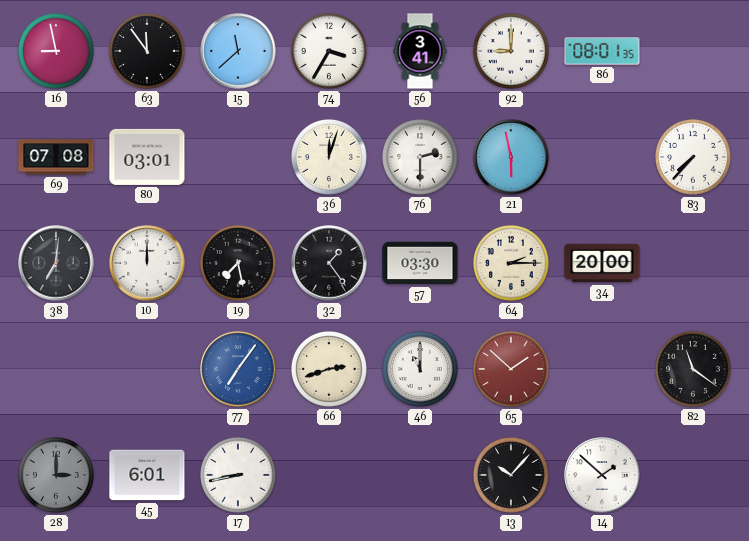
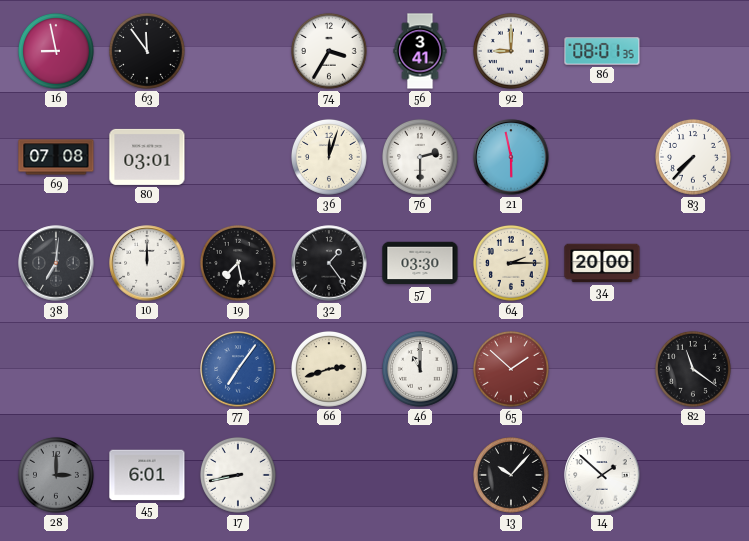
15: 11:38 -> none (238, 51)
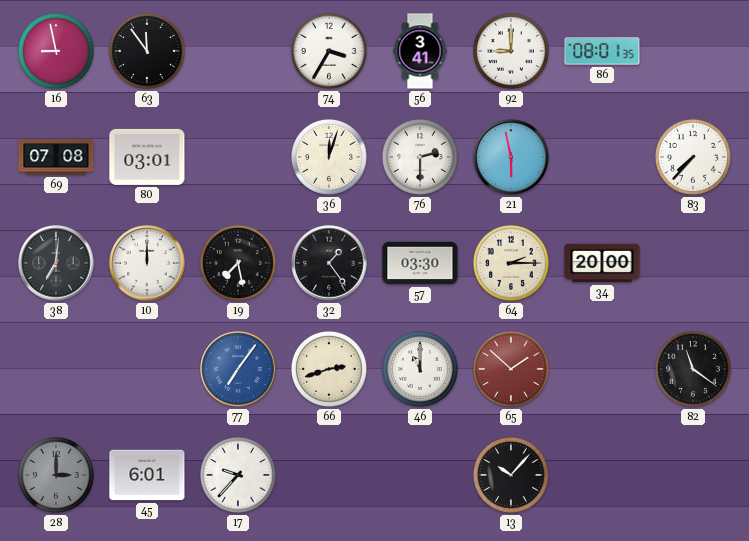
17: 8:43 -> 9:37 (238, 475)
14: 1:52 -> none (602, 475)
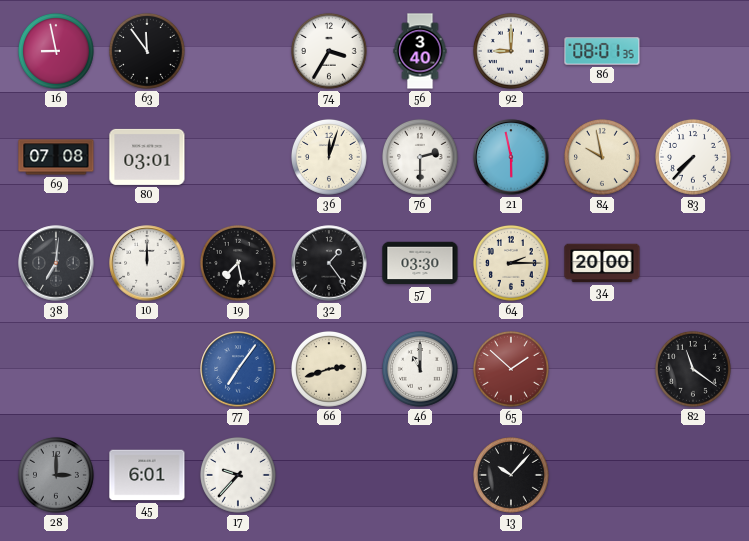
56: 3:41 -> 3:40 (420, 51)
84: none -> 9:58 (602, 157)
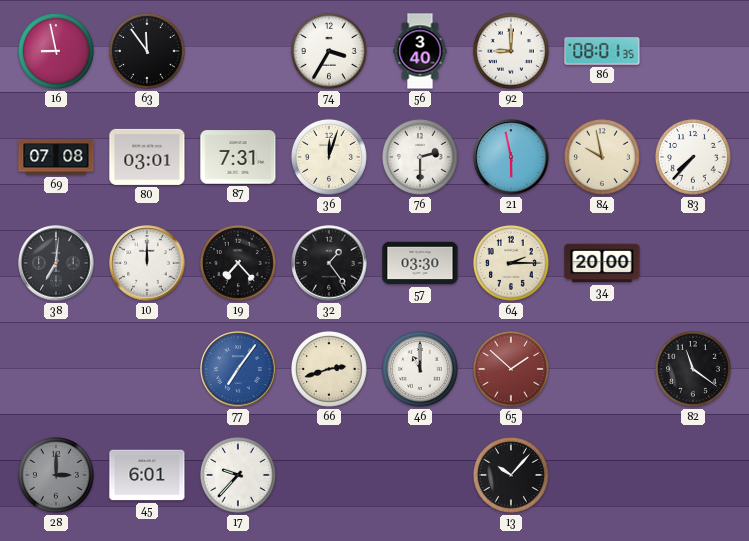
87: none -> 7:31 (238, 157)
19: 7:28 -> 7:23 (238, 263)
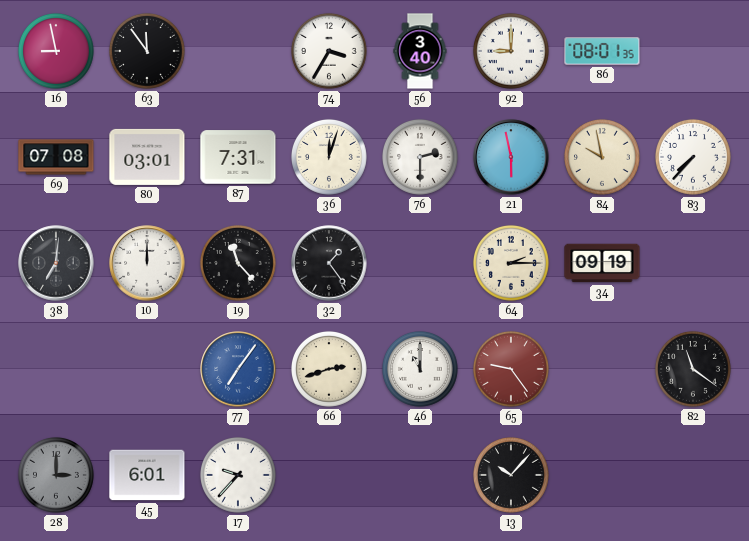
19: 7:23 -> 11:23 (238, 263)
57: 03:30 -> none (420, 263)
34: 20:00 -> 09:19 (602, 263)
65: 1:52 -> 9:24 (511, 369)
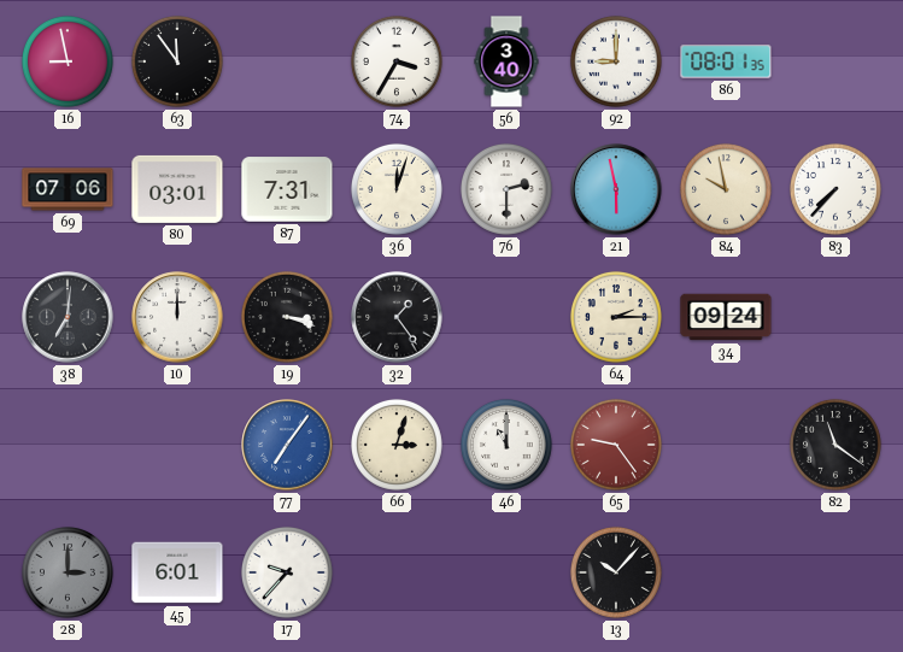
69: 07:08 -> 07:06 (68, 189)
19: 11:23 -> 3:18 (287, 317)
34: 09:19 -> 09:24 (726, 317)
66: 2:42 -> 3:03 (397, 445)
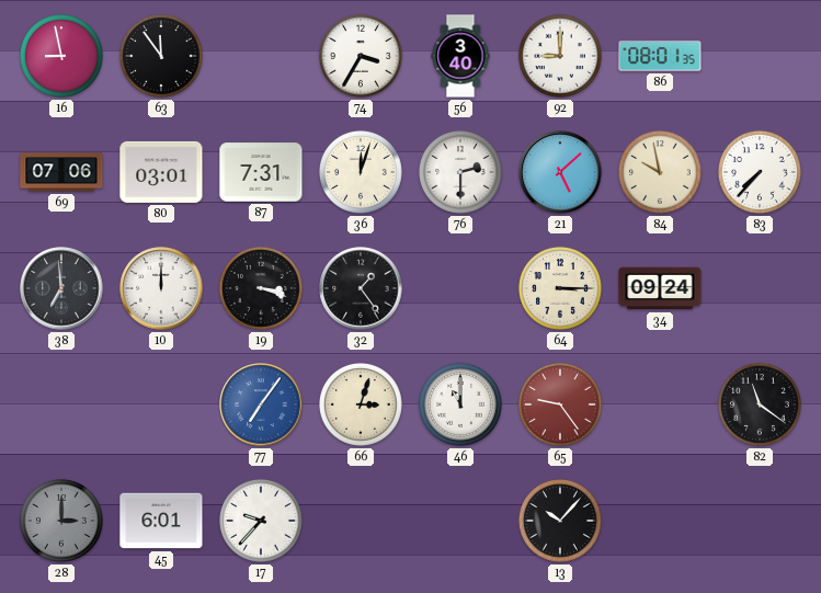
21: 5:58 -> 5:08 (560, 172)
38: 7:01 -> 6:59 (61, 288)
64: 2:15 -> 3:15 (560, 288)
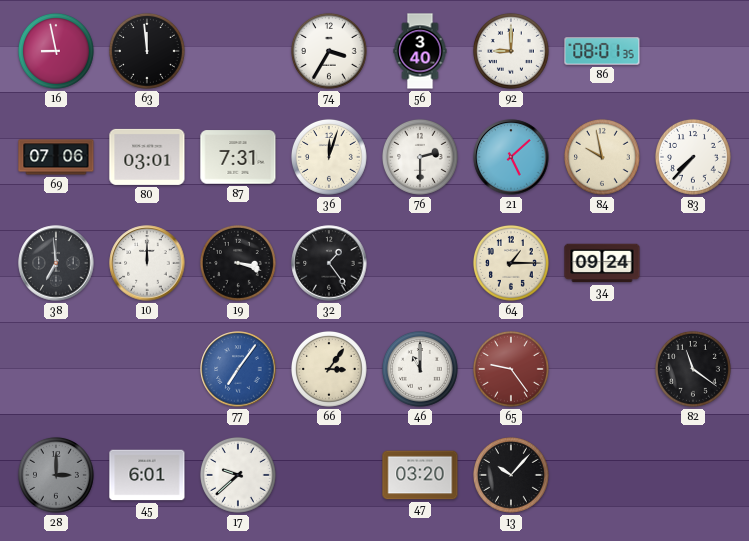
63: 11:54 -> 11:59 (147, 51)
64: 3:15 -> 1:15 (511, 263)
66: 3:03 -> 3:06 (329, 369)
17: 9:37 -> 9:38 (238, 475)
47: none -> 03:20 (420, 475)
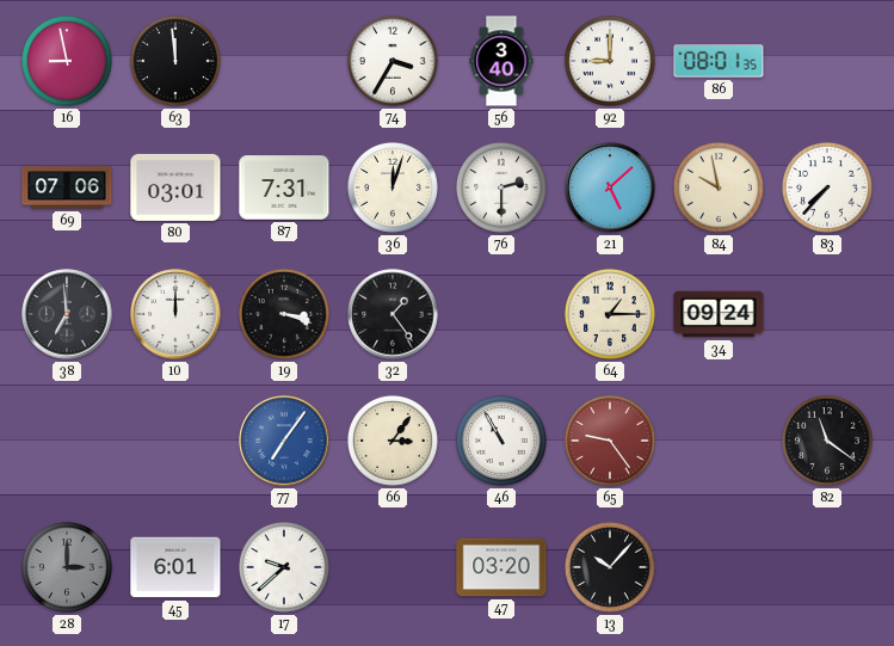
46: 11:00 -> 10:55 (501, 441)
